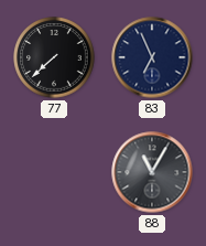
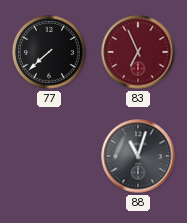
83 dial: navy -> burgundy (138, 52)
88: 11:05 -> 11:03 (138, 156)
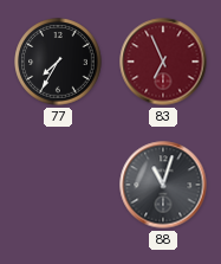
77: 7:38 -> 7:35 (58, 62)
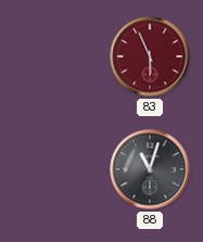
77: 7:35 -> none (58, 62)
83: 6:56 -> 5:56 (150, 56)
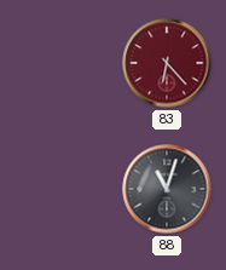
83: 5:56 -> 6:23 (167, 63)
